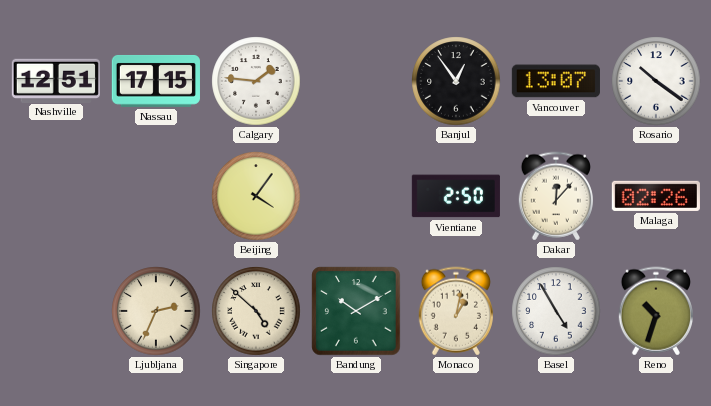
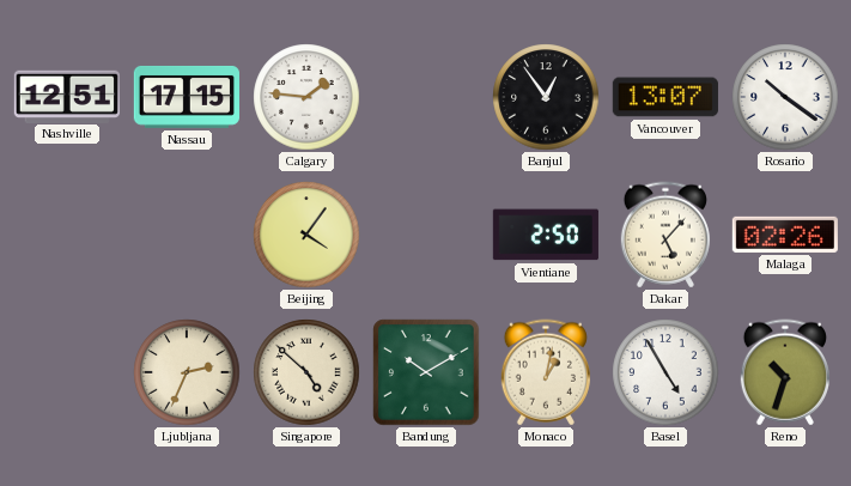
Dakar: 12:07 -> 5:07 (665, 235)
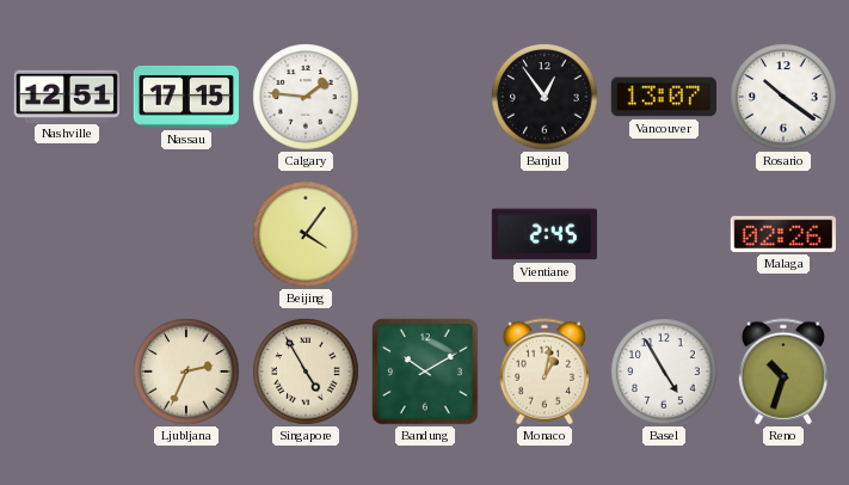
Vientiane: 2:50 -> 2:45 (545, 234)
Dakar: 5:07 -> none (665, 235)
Singapore: 4:52 -> 4:55 (306, 372)
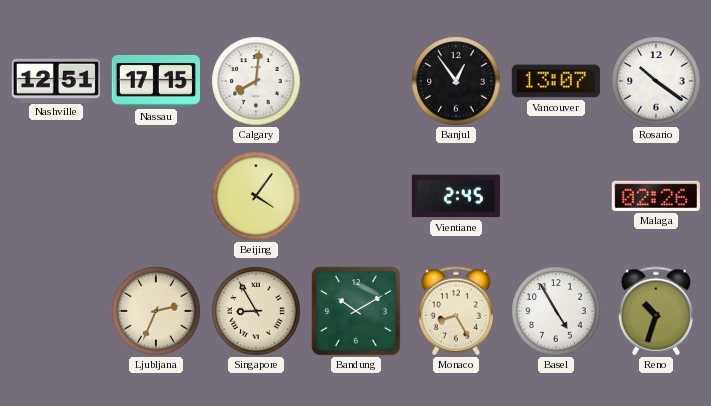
Calgary: 1:46 -> 8:01 (256, 81)
Singapore: 4:55 -> 8:55 (256, 311)
Monaco: 1:02 -> 8:25 (456, 311)
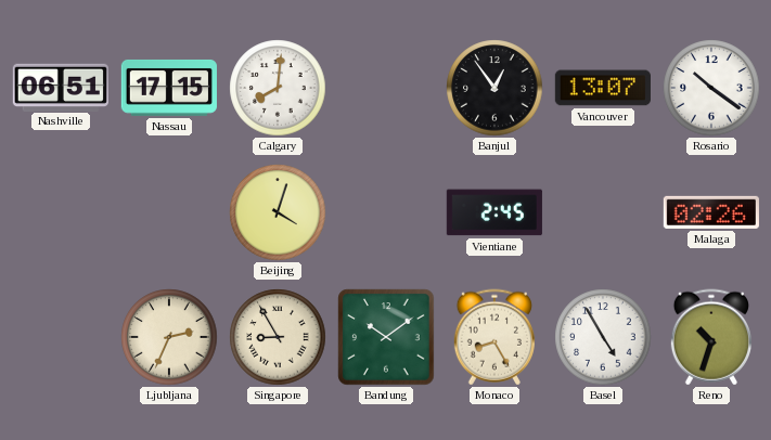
Nashville: 12:51 -> 06:51 (61, 87)
Beijing: 4:06 -> 4:03 (278, 212)
Bandung: 10:10 -> 10:09 (386, 337)
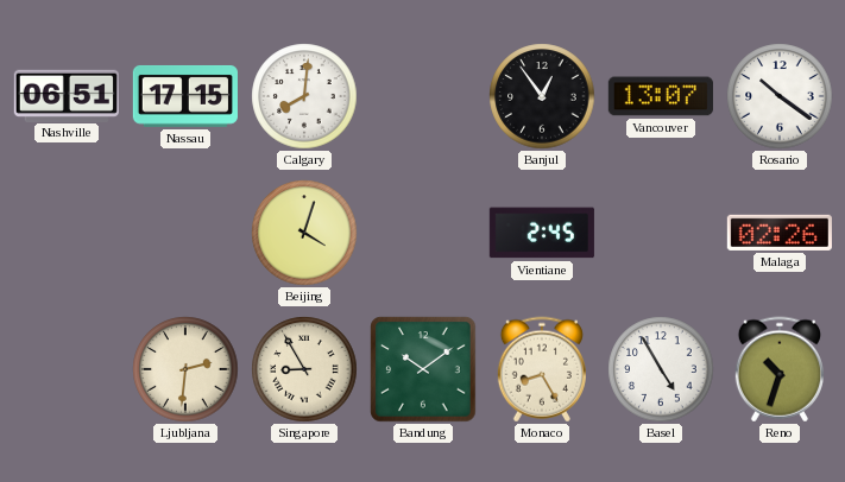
Ljubljana: 2:34 -> 2:31 (185, 369)
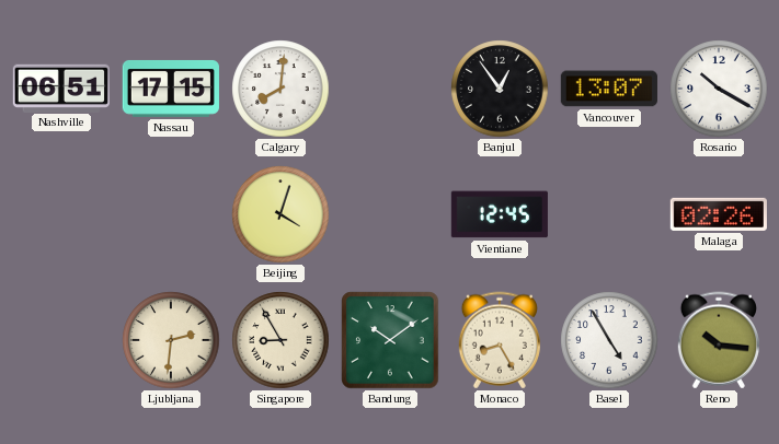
Rosario: 10:21 -> 10:20 (719, 89)
Vientiane: 2:45 -> 12:45 (500, 214)
Reno: 10:33 -> 10:16 (719, 340)
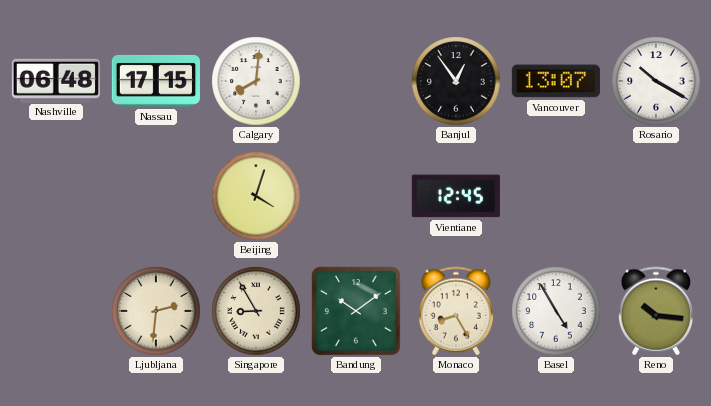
Nashville: 06:51 -> 06:48 (56, 80)
Malaga: 02:26 -> none (719, 214)
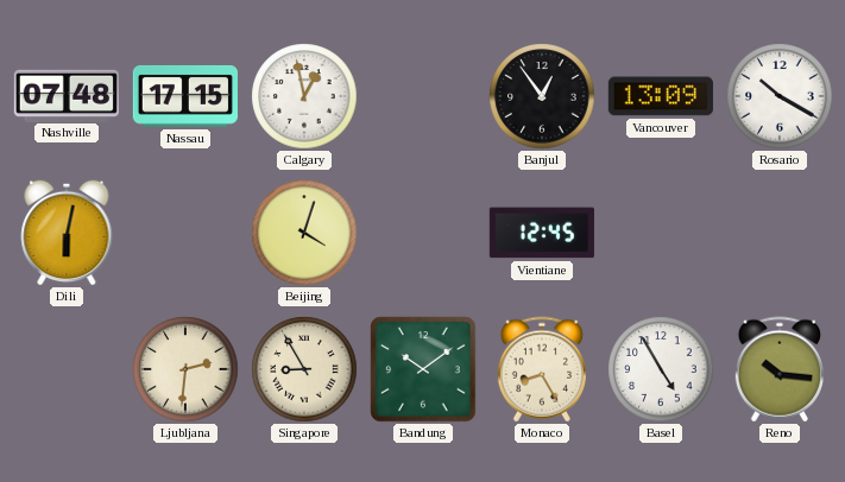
Nashville: 06:48 -> 07:48 (67, 95)
Calgary: 8:01 -> 12:58 (304, 96)
Vancouver: 13:07 -> 13:09 (661, 96)
Dili: none -> 6:02 (67, 233)
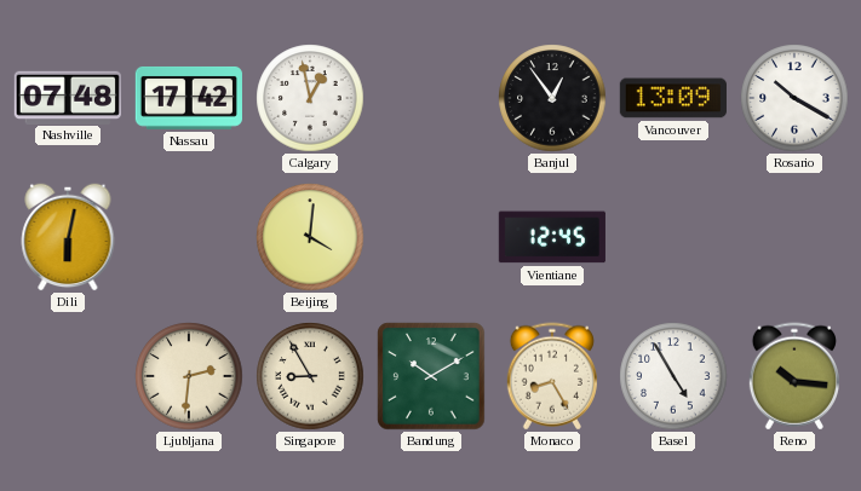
Nassau: 17:15 -> 17:42 (189, 98)
Beijing: 4:03 -> 4:01 (310, 237)
Bandung: 10:09 -> 10:10 (431, 376)
